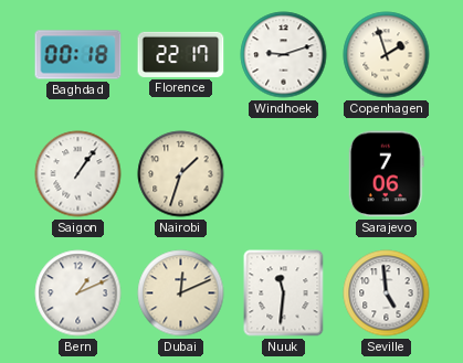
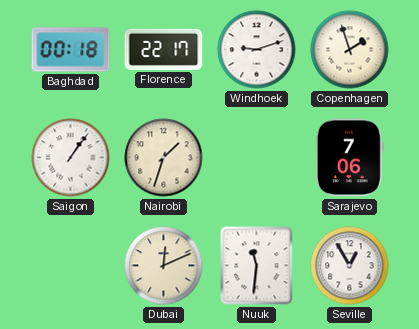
Bern: 1:11 -> none (78, 293)
Seville: 4:59 -> 12:55 (350, 266)
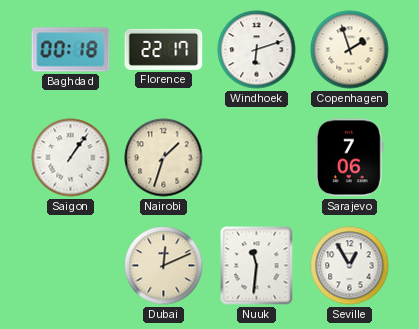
Windhoek: 9:12 -> 6:12 (257, 50)
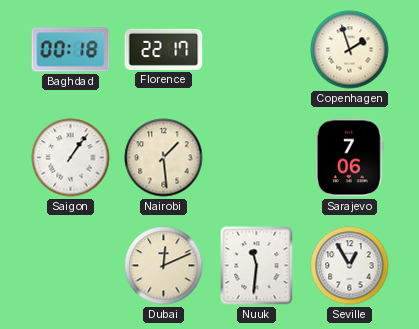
Windhoek: 6:12 -> none (257, 50)
Nairobi: 1:33 -> 1:29 (164, 158)
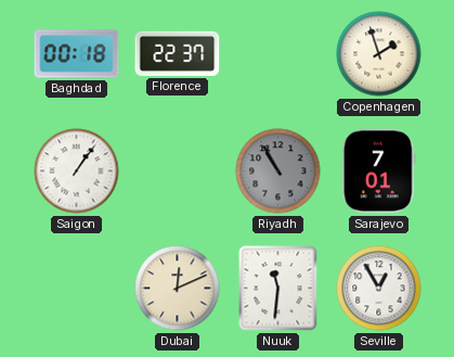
Florence: 22:17 -> 22:37 (178, 53)
Nairobi: 1:29 -> none (164, 158)
Riyadh: none -> 10:55 (278, 171)
Sarajevo: 7:06 -> 7:01 (378, 171)
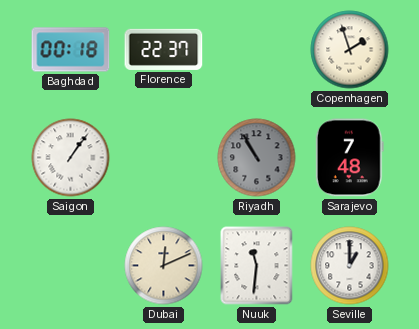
Sarajevo: 7:01 -> 7:48 (349, 158)
Seville: 12:55 -> 1:00 (350, 266)
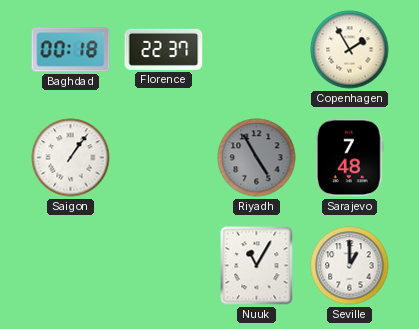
Copenhagen: 1:57 -> 1:55 (350, 50)
Riyadh: 10:55 -> 4:55 (257, 158)
Dubai: 12:11 -> none (164, 266)
Nuuk: 11:31 -> 11:05 (257, 266)
